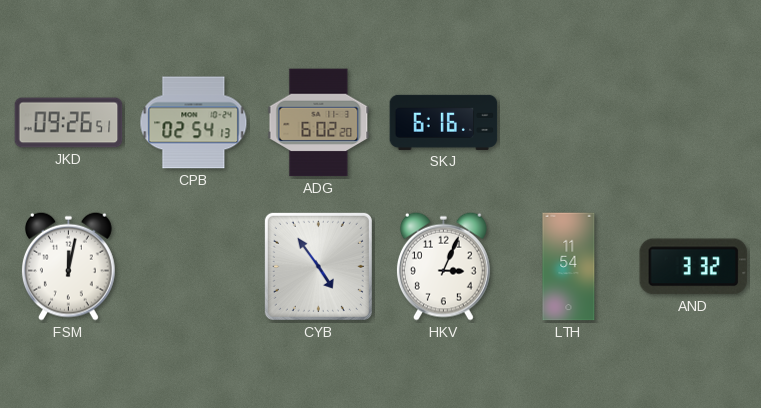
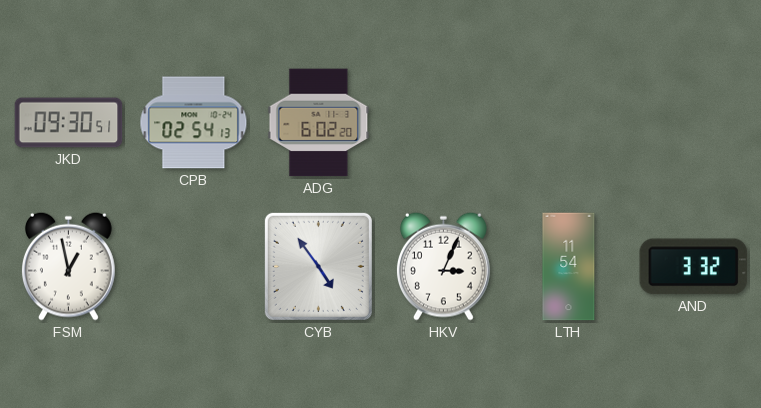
JKD: 09:26 -> 09:30 (69, 123)
SKJ: 6:16 -> none (444, 122)
FSM: 12:02 -> 12:58 (68, 266)
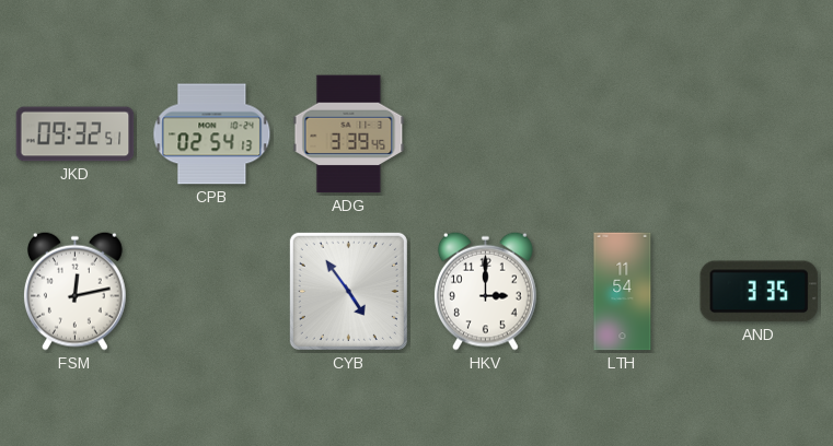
JKD: 09:30 -> 09:32 (76, 134)
ADG: 6:02 -> 3:39 (349, 134)
FSM: 12:58 -> 12:13 (74, 291)
HKV: 3:04 -> 3:00 (485, 291)
AND: 3:32 -> 3:35 (760, 292)
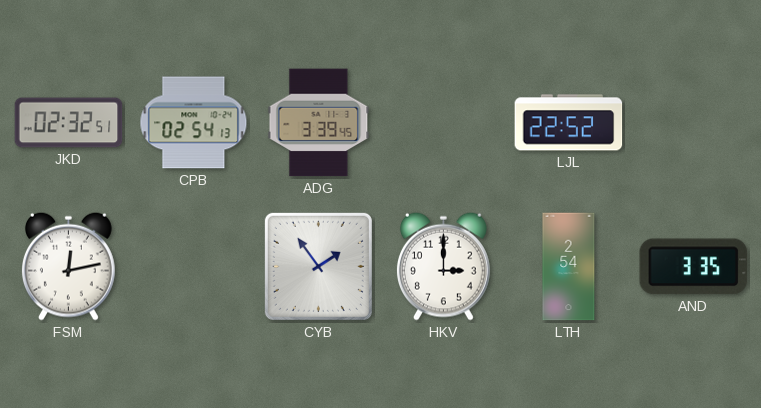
JKD: 09:32 -> 02:32 (69, 123)
LJL: none -> 22:52 (569, 123)
CYB: 4:54 -> 1:54 (318, 266)
LTH: 11:54 -> 2:54 (569, 267)
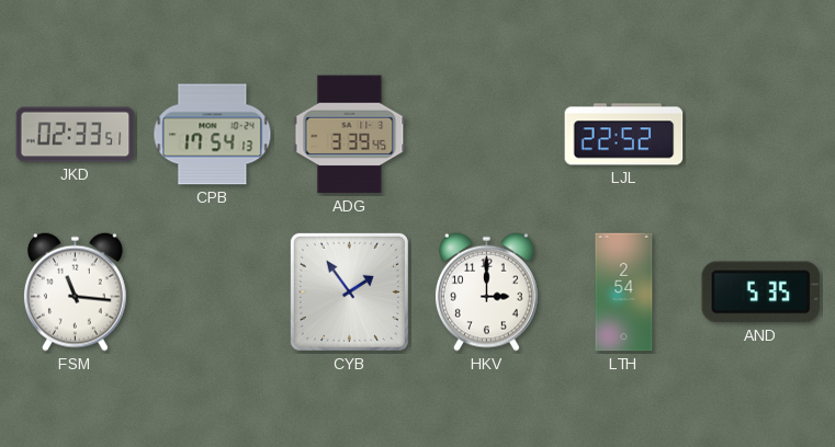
JKD: 02:32 -> 02:33 (76, 135)
CPB: 02:54 -> 17:54 (213, 135)
FSM: 12:13 -> 11:16 (75, 291)
AND: 3:35 -> 5:35 (761, 293)
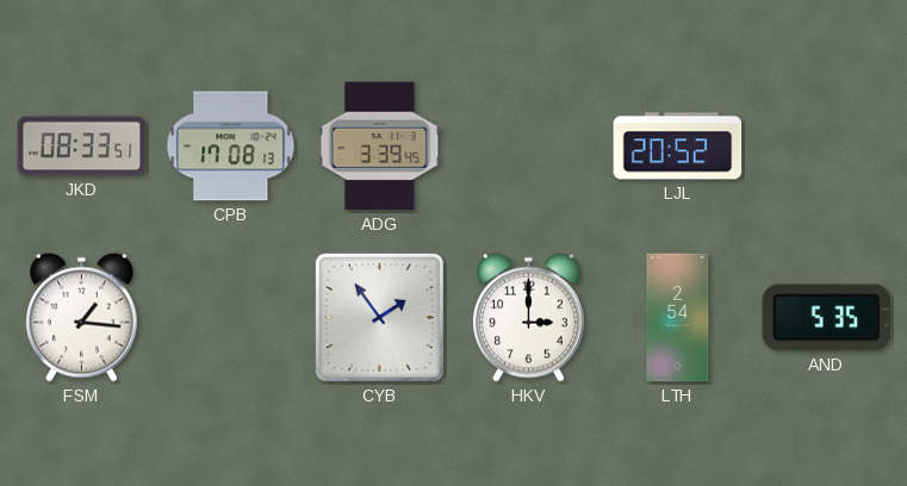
JKD: 02:33 -> 08:33 (82, 147)
CPB: 17:54 -> 17:08 (231, 147)
LJL: 22:52 -> 20:52 (678, 147)
FSM: 11:16 -> 1:16 (81, 317)
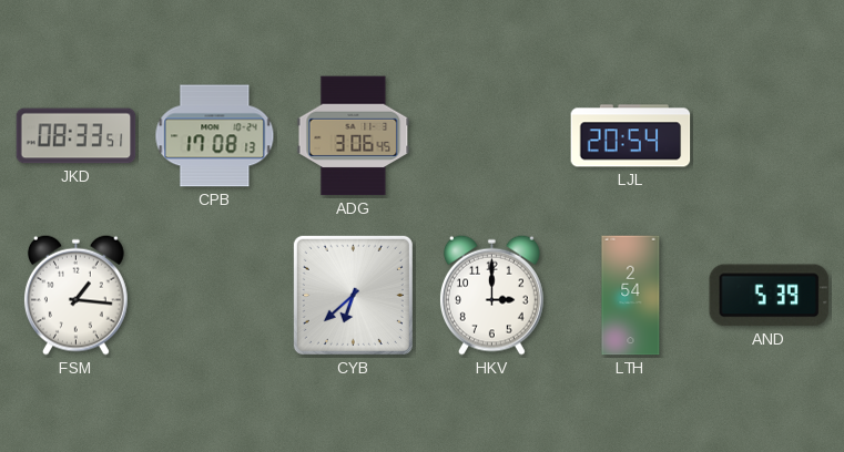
ADG: 3:39 -> 3:06 (354, 136)
LJL: 20:52 -> 20:54 (631, 136)
CYB: 1:54 -> 6:38 (353, 295)
AND: 5:35 -> 5:39 (770, 296)
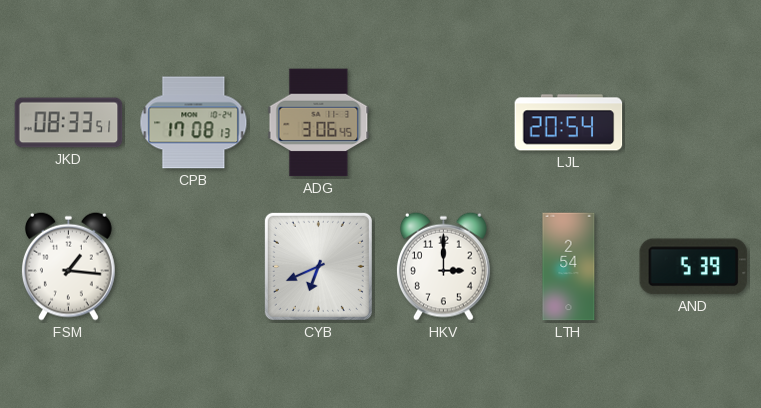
CYB: 6:38 -> 6:41 (318, 266)
